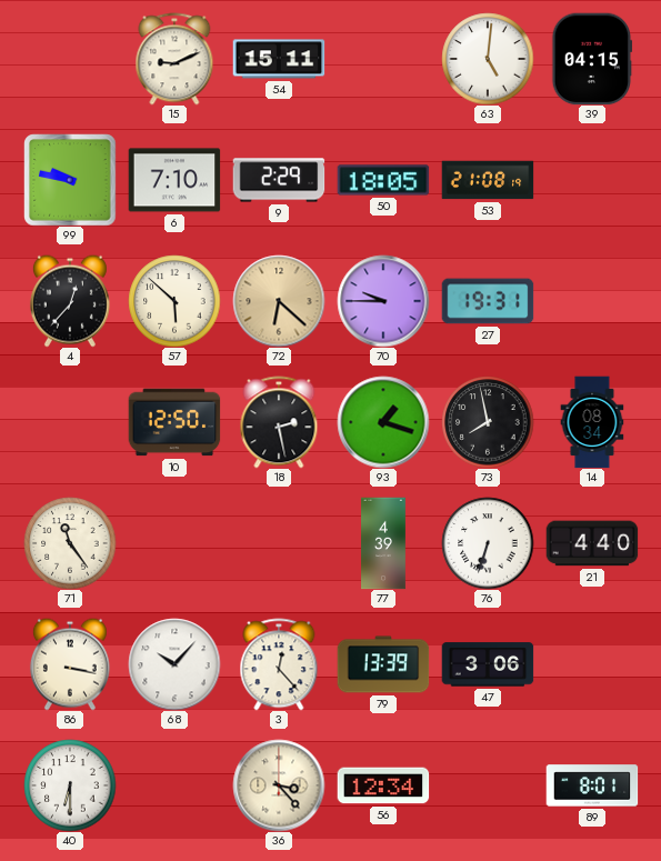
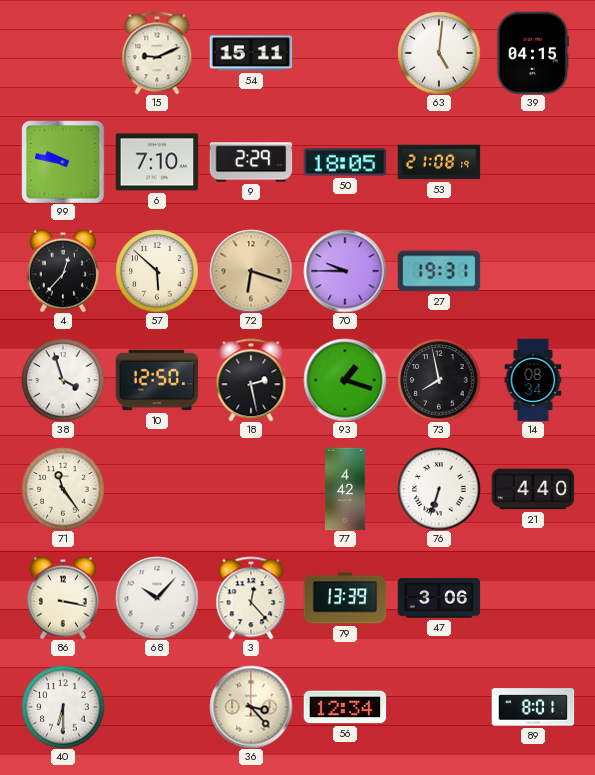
72: 6:22 -> 6:18 (251, 271)
38: none -> 3:57 (63, 380)
77: 4:39 -> 4:42 (346, 489)
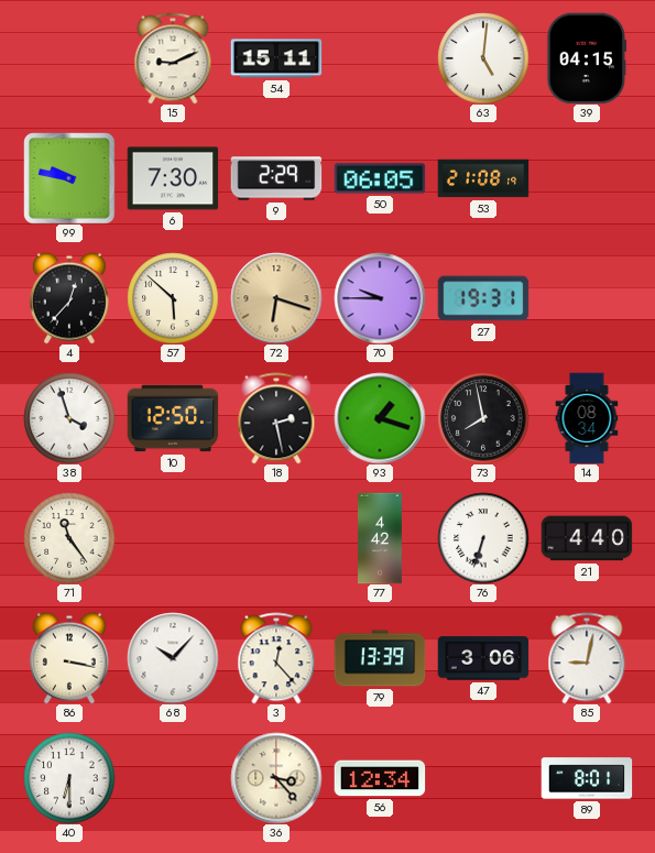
6: 7:10 -> 7:30 (173, 178)
50: 18:05 -> 06:05 (380, 178)
85: none -> 9:02 (587, 658)
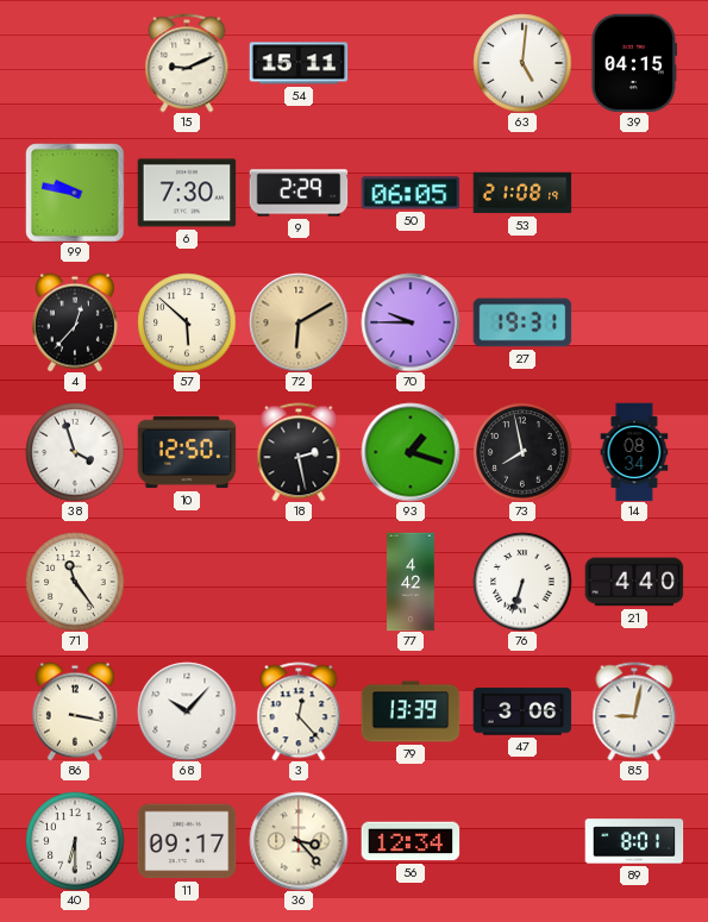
72: 6:18 -> 6:10 (299, 322)
11: none -> 09:17 (187, 841)
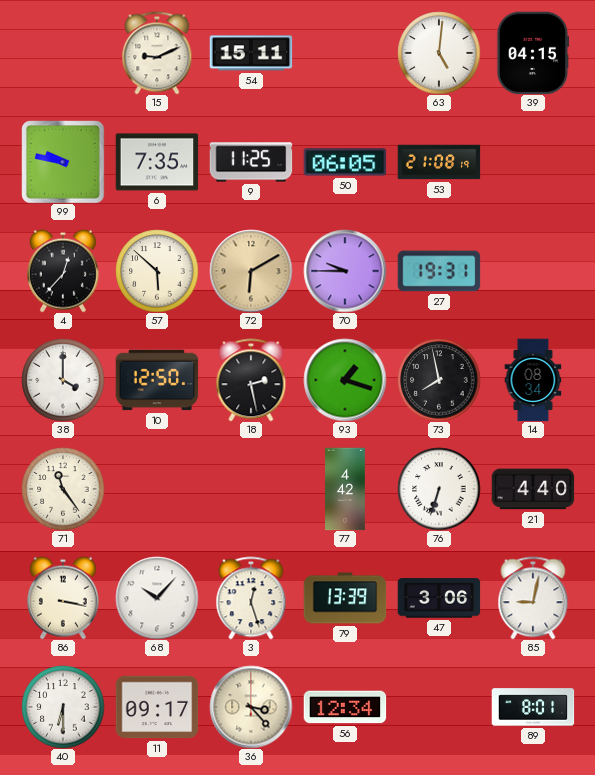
6: 7:30 -> 7:35 (157, 162)
9: 2:29 -> 11:25 (251, 162)
38: 3:57 -> 4:00 (63, 380)
3: 12:23 -> 12:27 (251, 598)
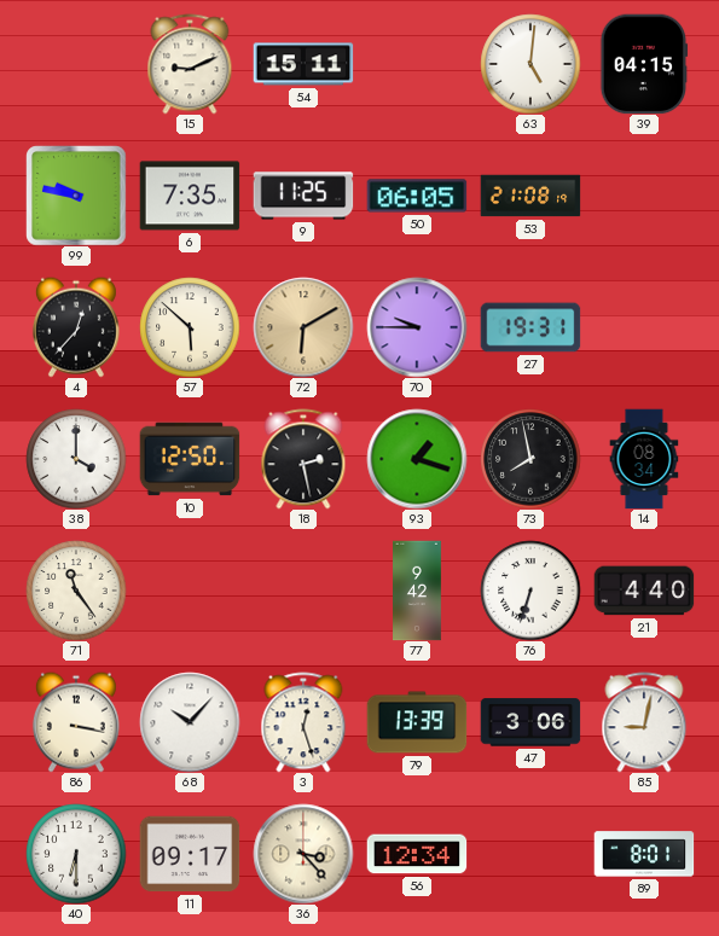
77: 4:42 -> 9:42 (418, 591)
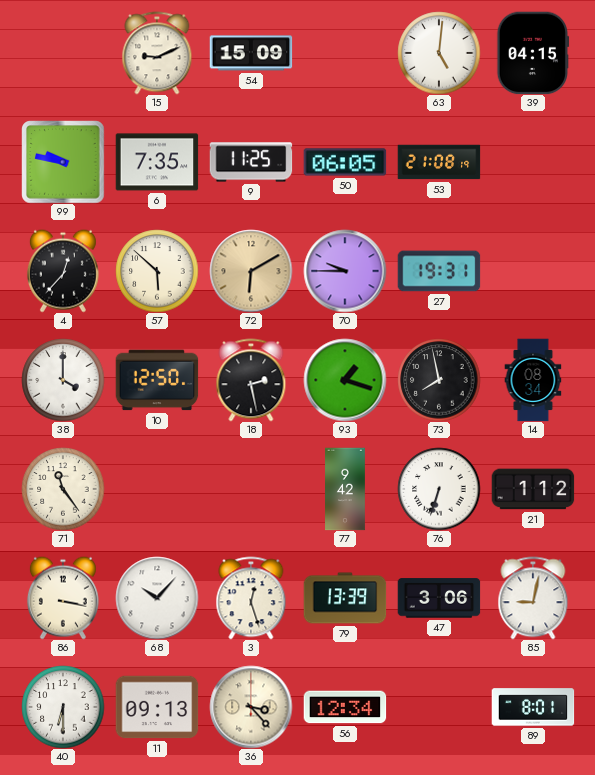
54: 15:11 -> 15:09 (251, 53)
21: 4:40 -> 1:12 (533, 489)
11: 09:17 -> 09:13 (157, 707)
